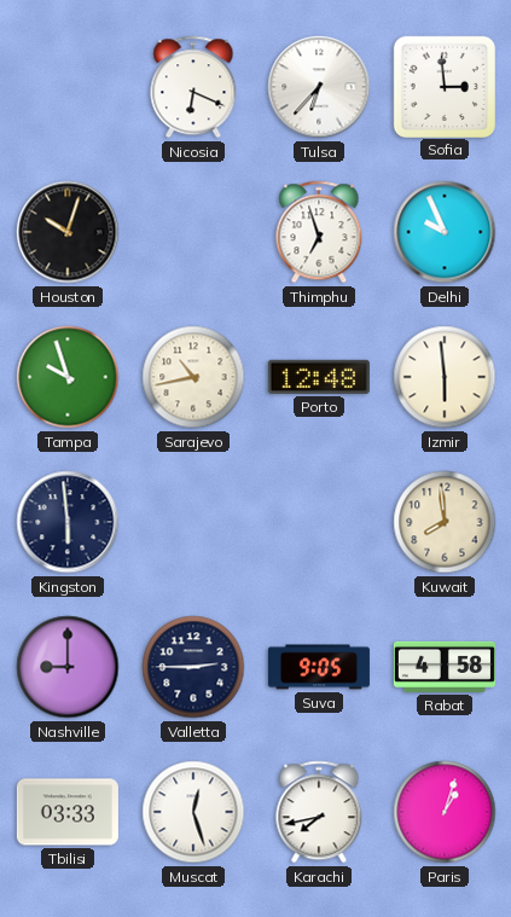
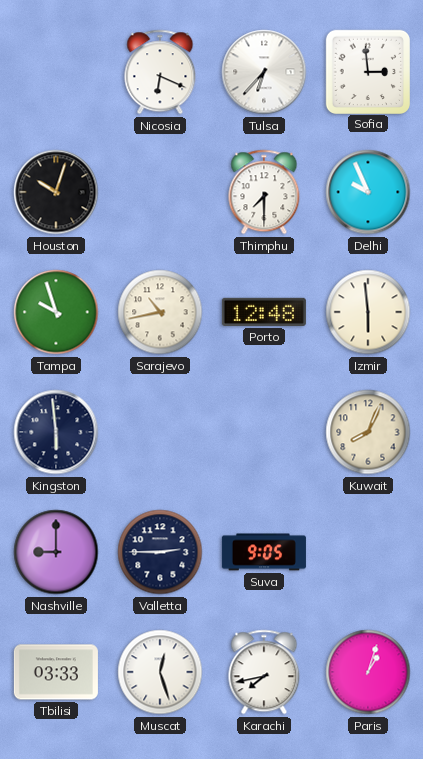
Thimphu: 6:57 -> 7:30 (264, 192)
Kuwait: 7:59 -> 8:04 (368, 432)
Rabat: 4:58 -> none (445, 667)
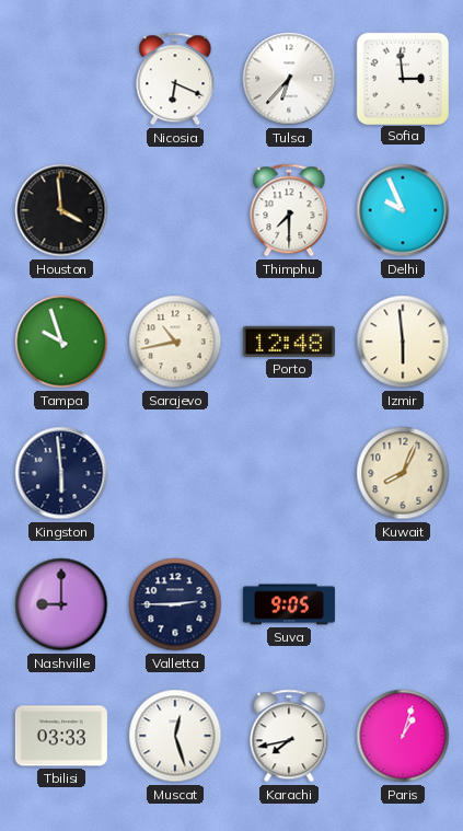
Houston: 10:03 -> 3:59 (61, 210)
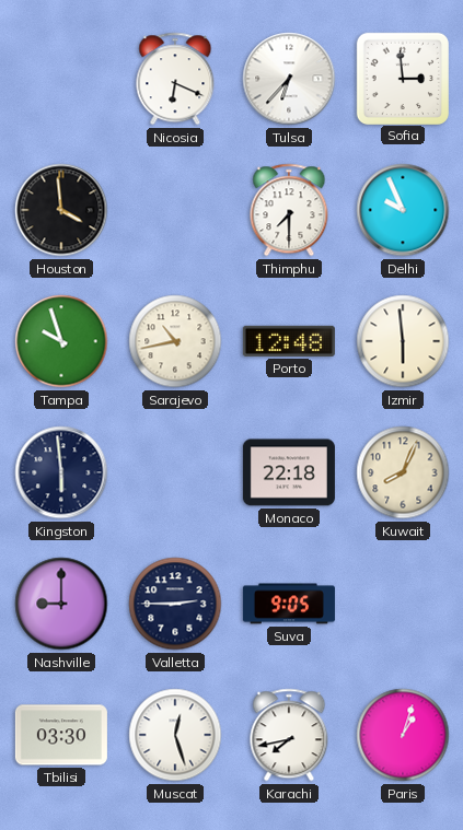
Monaco: none -> 22:18 (289, 472)
Tbilisi: 03:33 -> 03:30 (61, 735)
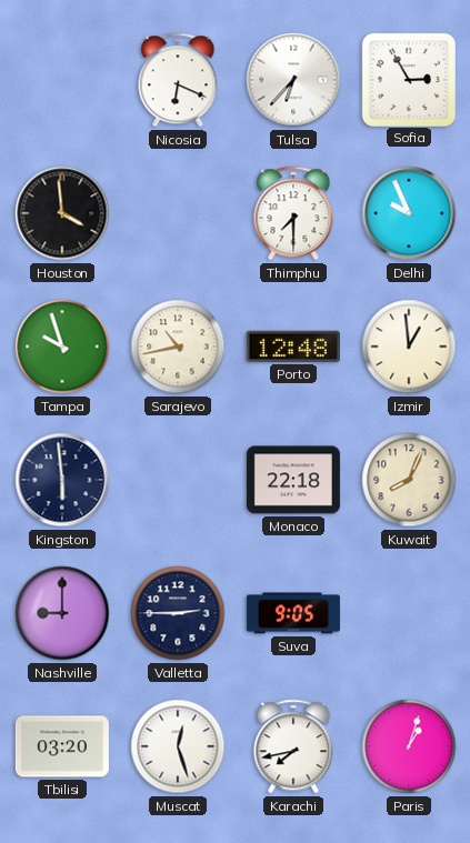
Sofia: 2:59 -> 2:55 (408, 79)
Izmir: 5:59 -> 12:59 (409, 347)
Tbilisi: 03:30 -> 03:20 (62, 746)
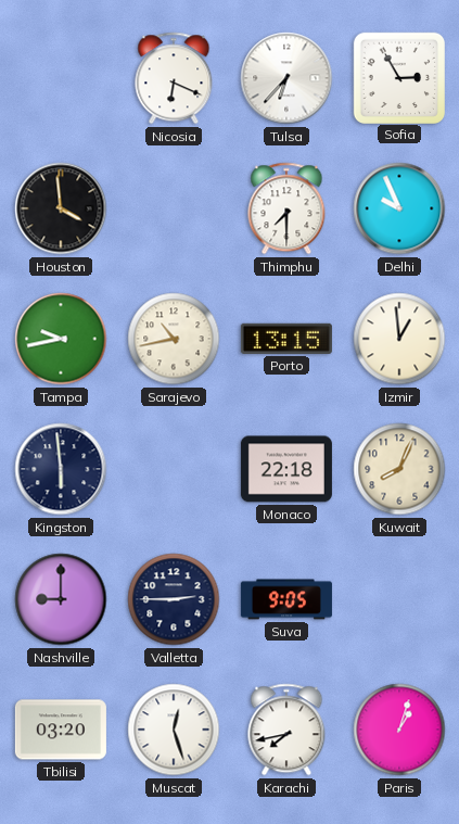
Tampa: 9:57 -> 9:43 (61, 339)
Porto: 12:48 -> 13:15 (286, 339)
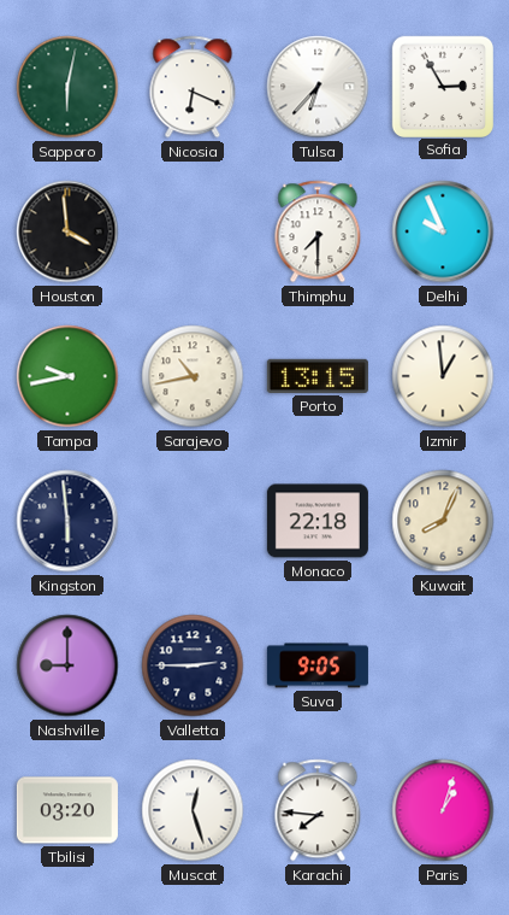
Sapporo: none -> 6:02 (67, 87)
Karachi: 7:43 -> 7:46 (318, 810)
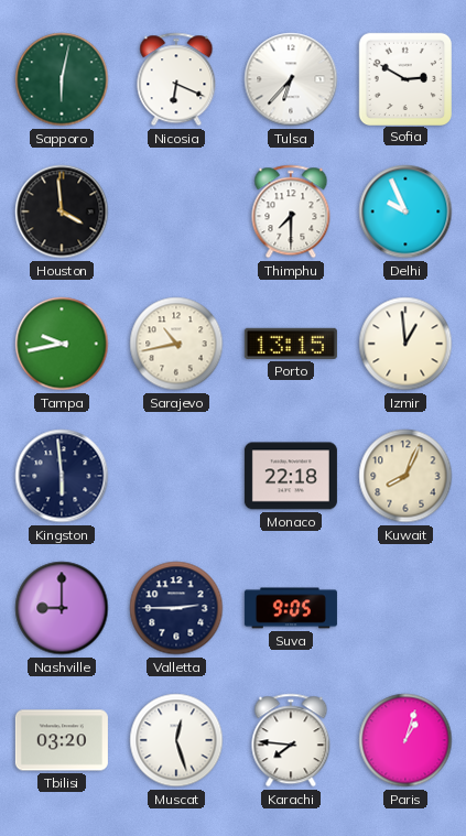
Sofia: 2:55 -> 2:50 (404, 78)
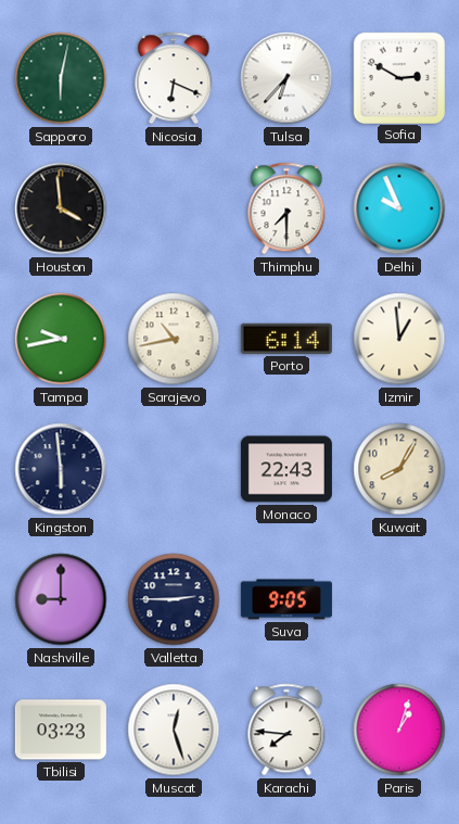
Porto: 13:15 -> 6:14 (286, 339)
Monaco: 22:18 -> 22:43 (286, 469)
Kuwait: 8:04 -> 8:05 (399, 469)
Tbilisi: 03:20 -> 03:23 (61, 730)
